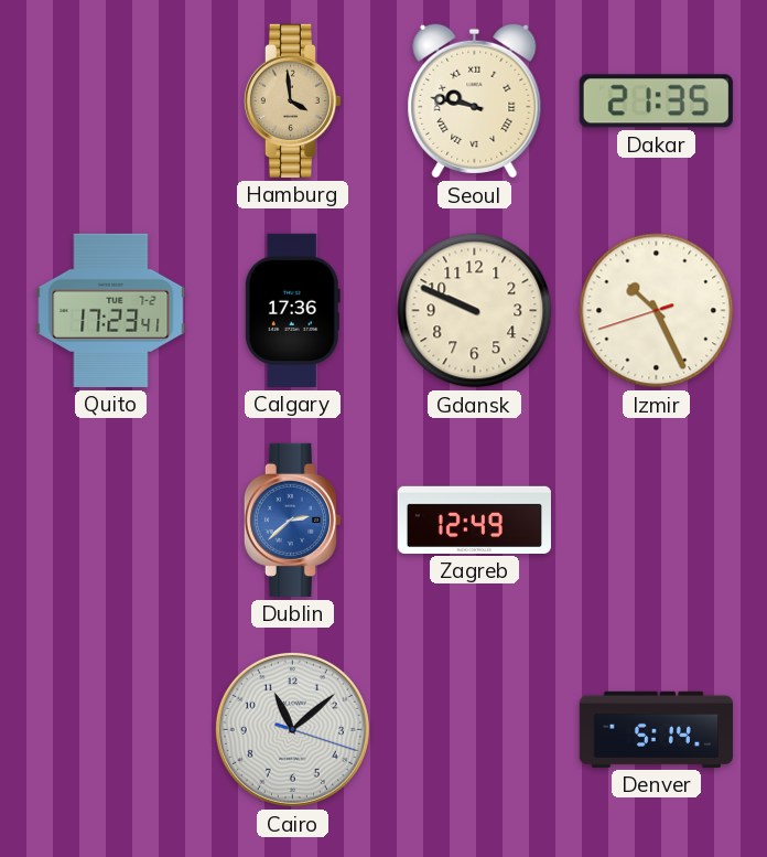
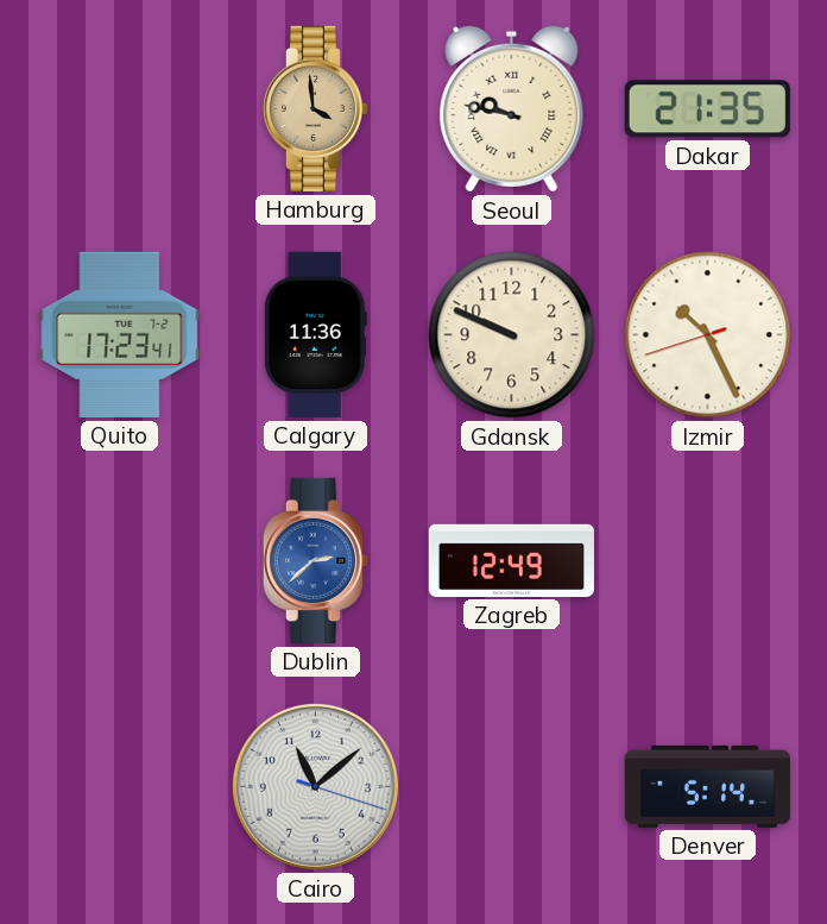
Calgary: 17:36 -> 11:36 (315, 334)
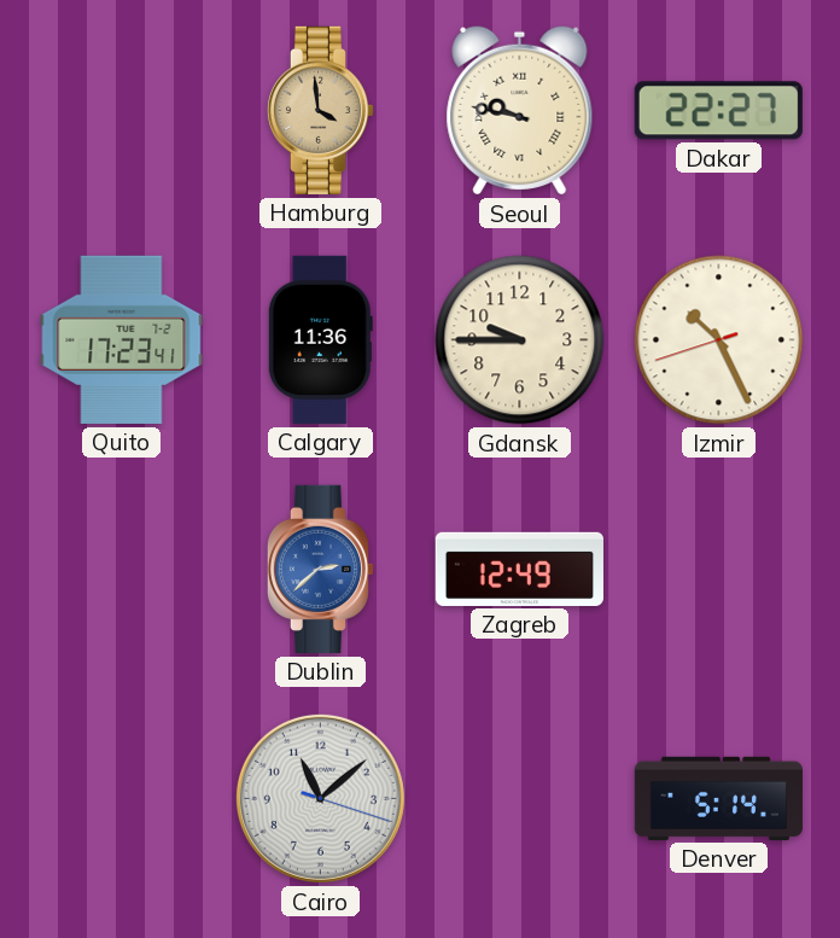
Dakar: 21:35 -> 22:27 (718, 111)
Gdansk: 9:49 -> 9:45 (520, 340)
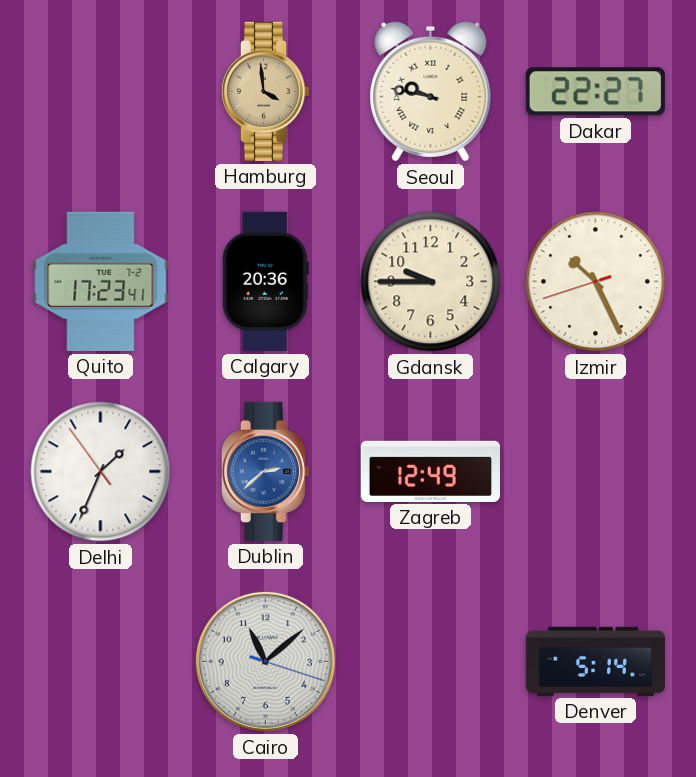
Calgary: 11:36 -> 20:36 (265, 281)
Delhi: none -> 1:33 (101, 472)
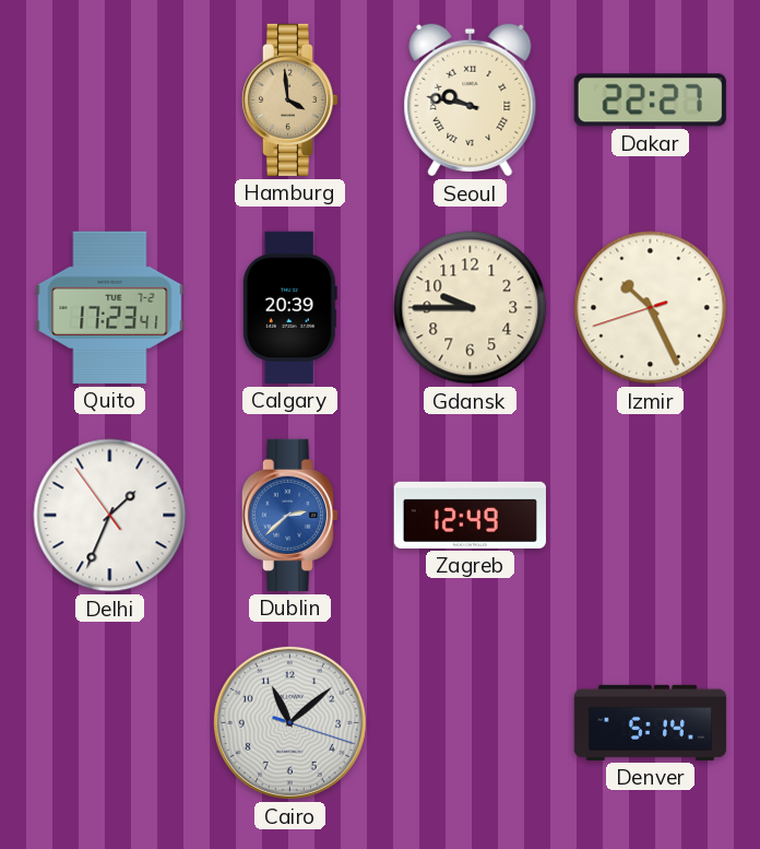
Calgary: 20:36 -> 20:39 (289, 307)
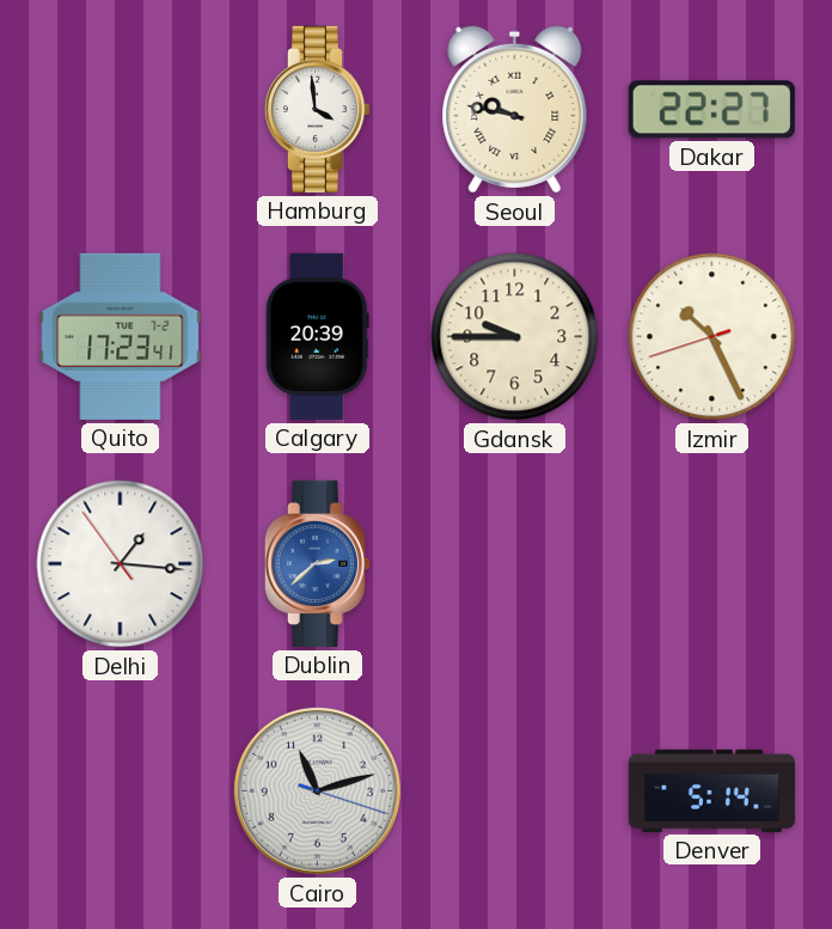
Hamburg dial: champagne -> white (318, 109)
Delhi: 1:33 -> 1:15 (121, 564)
Zagreb: 12:49 -> none (470, 515)
Cairo: 11:08 -> 11:12 (317, 790)
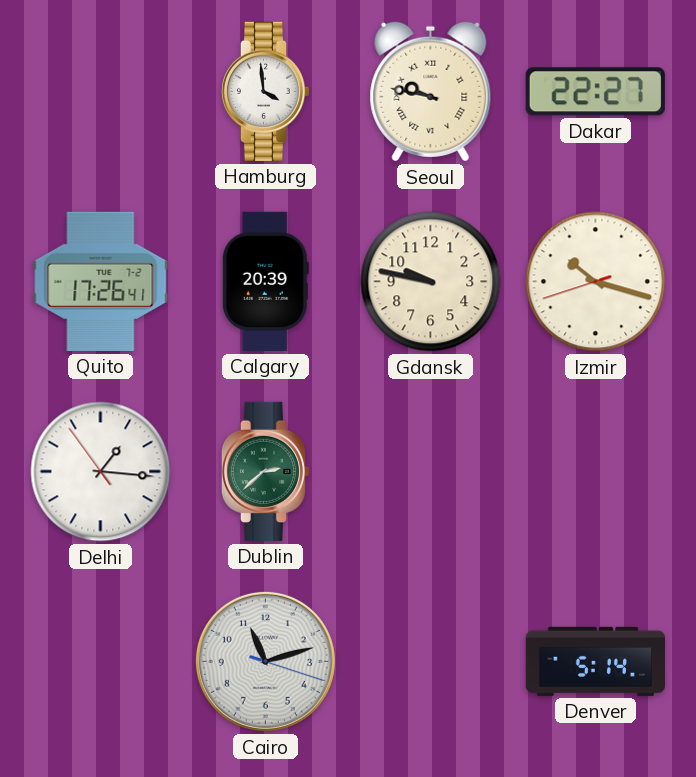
Quito: 17:23 -> 17:26 (101, 281)
Gdansk: 9:45 -> 9:47 (431, 282)
Izmir: 10:25 -> 10:17 (596, 282)
Dublin dial: blue -> green (266, 471)
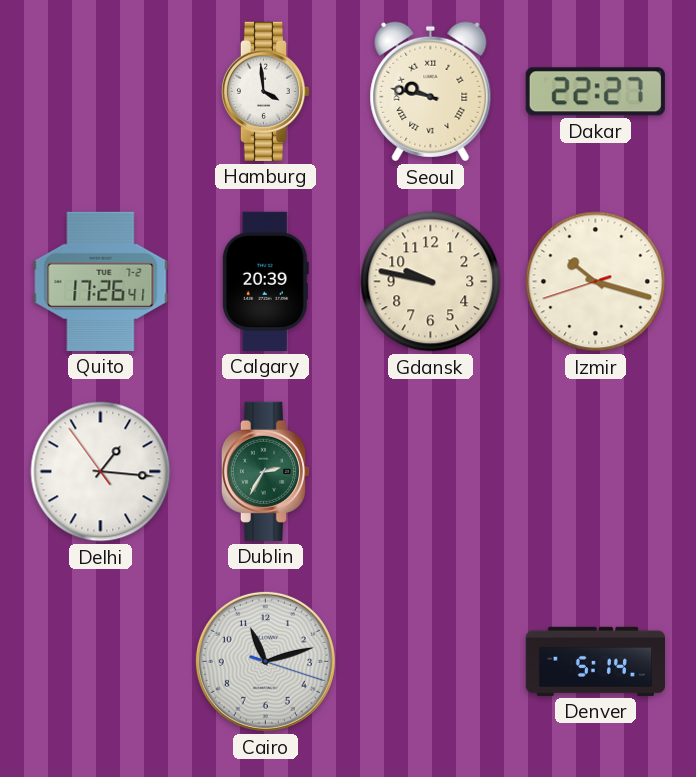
Dublin: 2:38 -> 2:35 (266, 471)
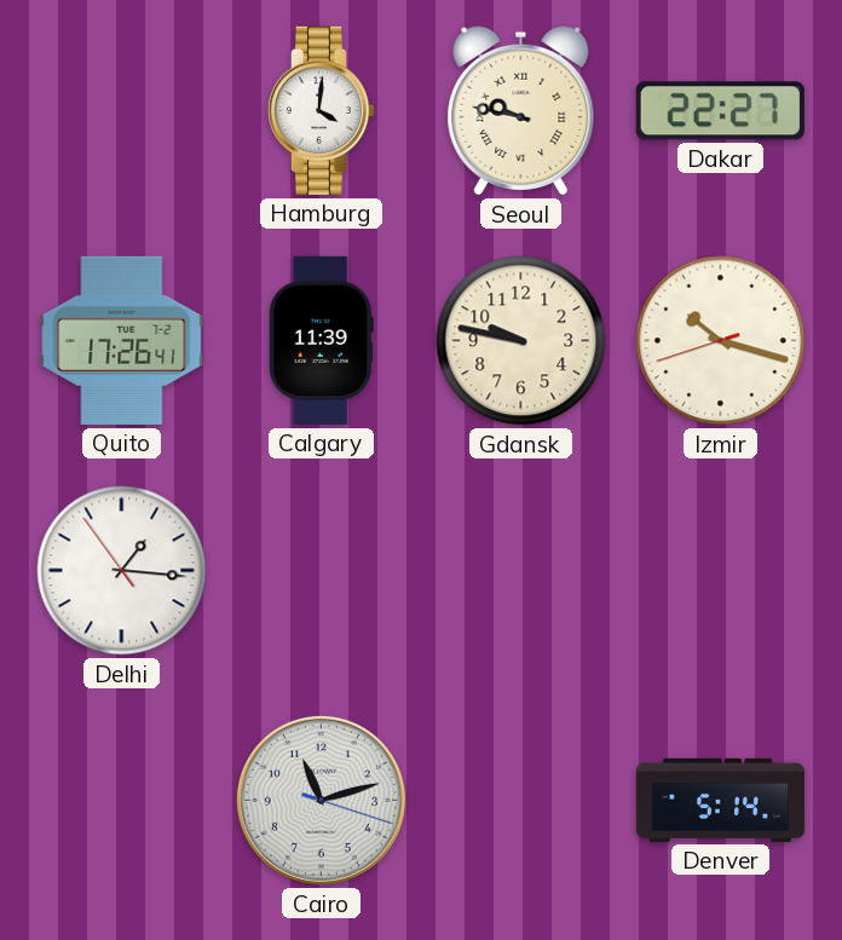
Hamburg: 3:59 -> 4:01 (322, 110)
Calgary: 20:39 -> 11:39 (321, 340)
Dublin: 2:35 -> none (266, 471)
